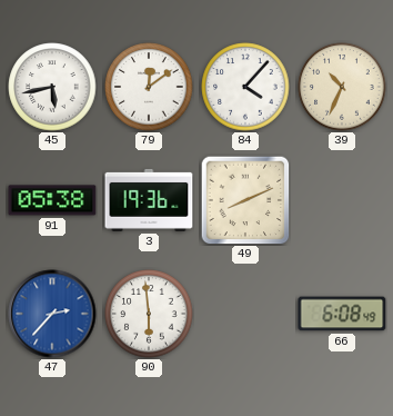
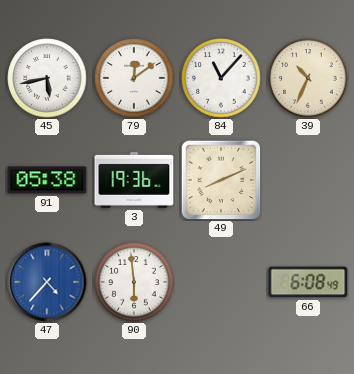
84: 4:07 -> 11:07 (221, 78)
47: 2:37 -> 4:37 (47, 282)
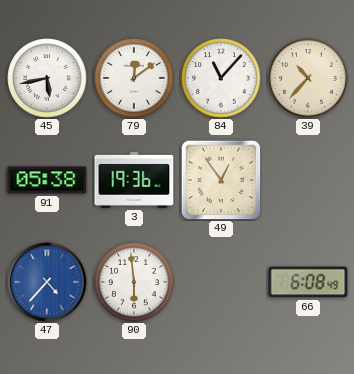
39: 10:34 -> 10:37 (308, 78)
49: 8:11 -> 12:54 (221, 180)
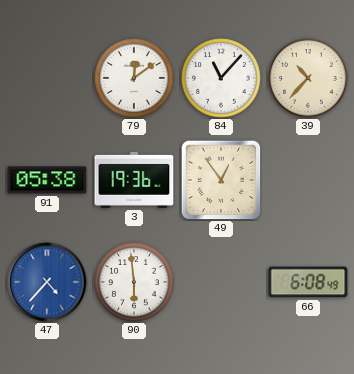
45: 5:43 -> none (47, 78)
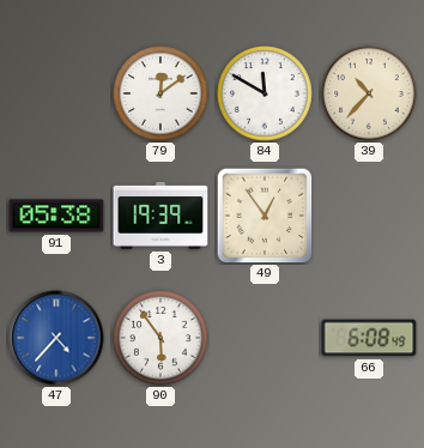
84: 11:07 -> 11:50 (265, 93)
3: 19:36 -> 19:39 (160, 216)
90: 5:59 -> 5:54 (160, 338)
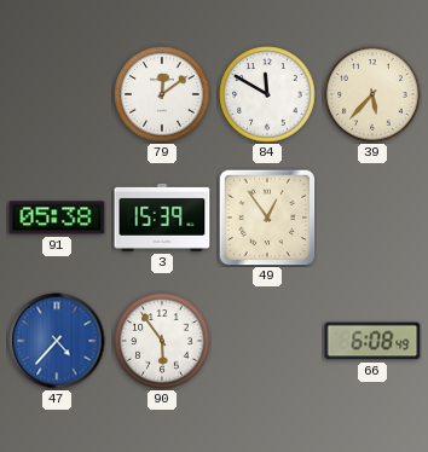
39: 10:37 -> 5:37 (372, 94)
3: 19:39 -> 15:39 (162, 218)
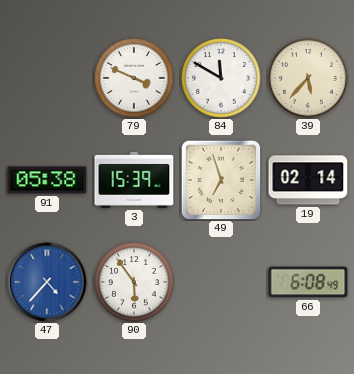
79: 12:09 -> 3:49 (134, 78)
49: 12:54 -> 6:57 (221, 180)
19: none -> 02:14 (308, 180)
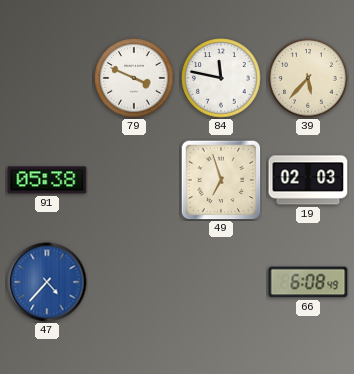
84: 11:50 -> 11:47 (221, 78)
3: 15:39 -> none (134, 180)
19: 02:14 -> 02:03 (308, 180)
90: 5:54 -> none (134, 282)
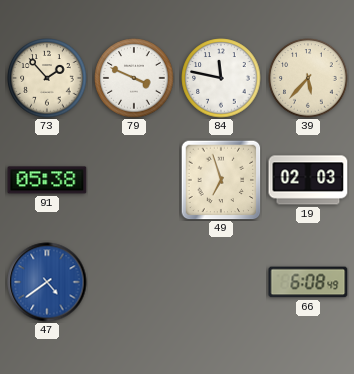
73: none -> 1:53 (47, 78)
47: 4:37 -> 4:39 (47, 282)
